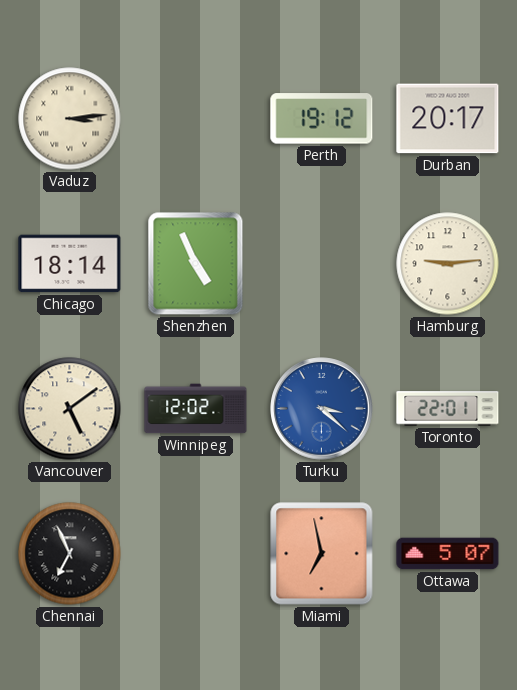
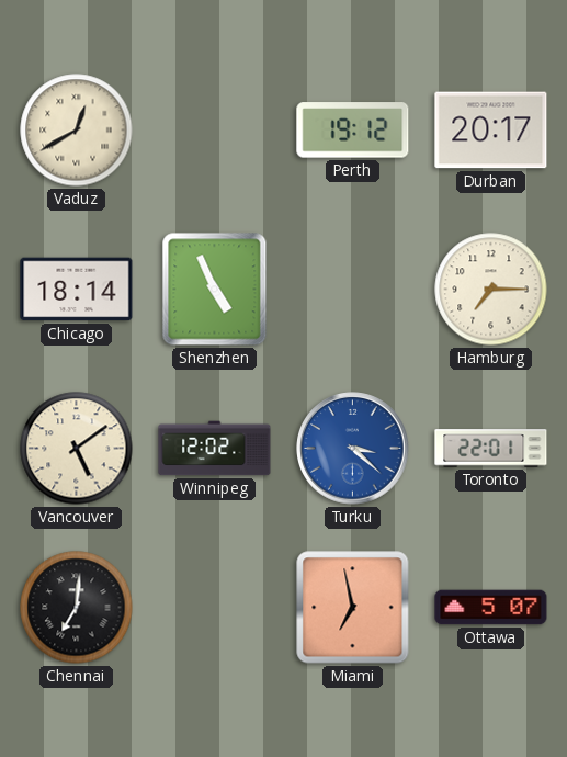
Vaduz: 3:14 -> 12:40 (77, 131)
Hamburg: 9:14 -> 7:15 (491, 290)
Chennai: 6:56 -> 7:01 (77, 608)
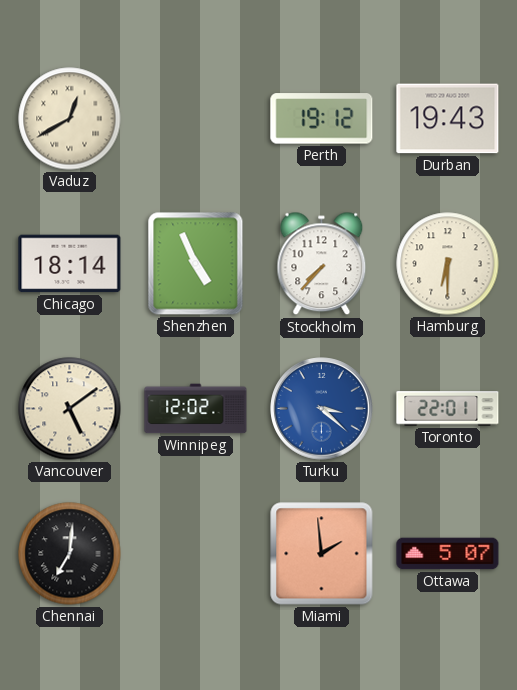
Durban: 20:17 -> 19:43 (448, 119)
Stockholm: none -> 7:37 (322, 264)
Hamburg: 7:15 -> 6:30 (448, 264)
Miami: 6:58 -> 1:59 (322, 554)
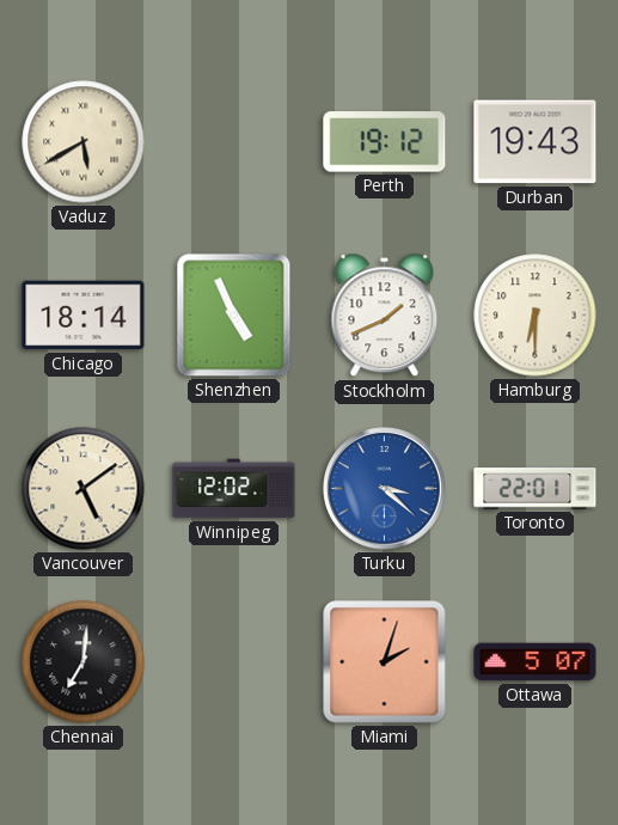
Vaduz: 12:40 -> 5:40 (84, 142)
Stockholm: 7:37 -> 1:41 (385, 316)
Miami: 1:59 -> 2:03 (385, 662)
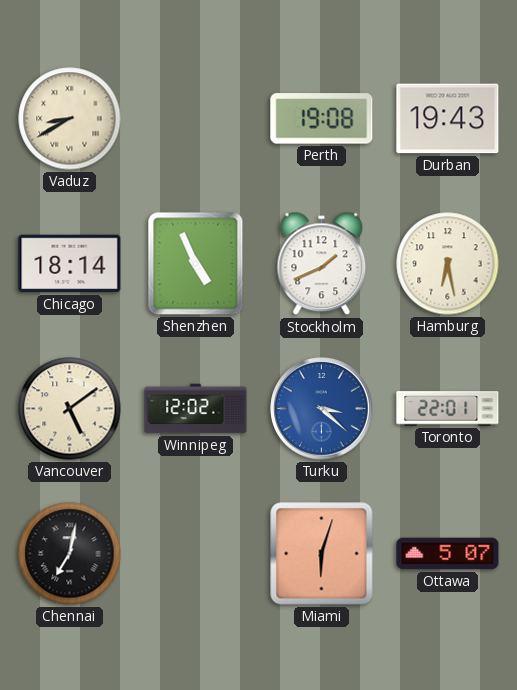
Vaduz: 5:40 -> 8:40 (70, 119)
Perth: 19:12 -> 19:08 (322, 119)
Hamburg: 6:30 -> 6:28 (448, 264)
Chennai: 7:01 -> 7:02 (70, 554)
Miami: 2:03 -> 6:03 (322, 554)
